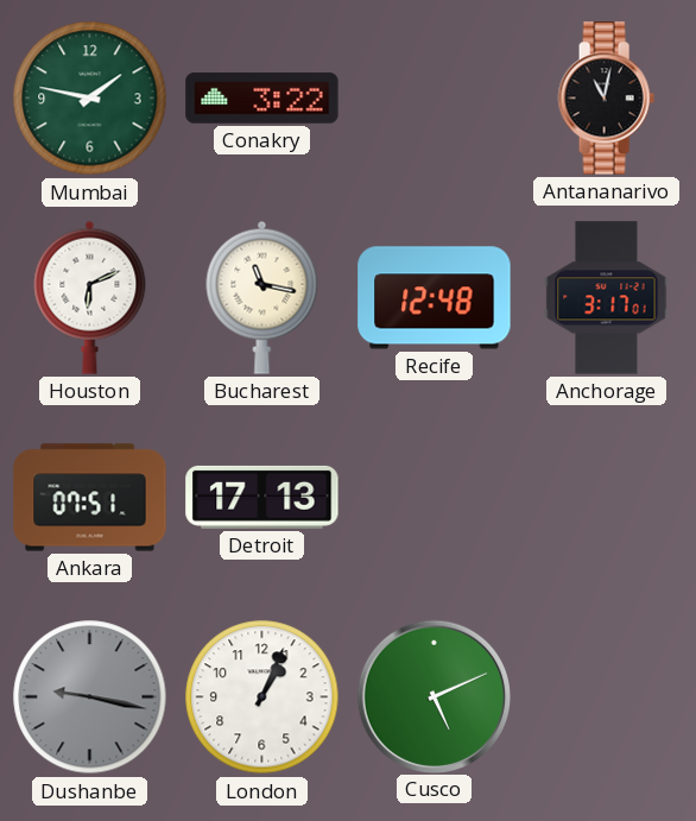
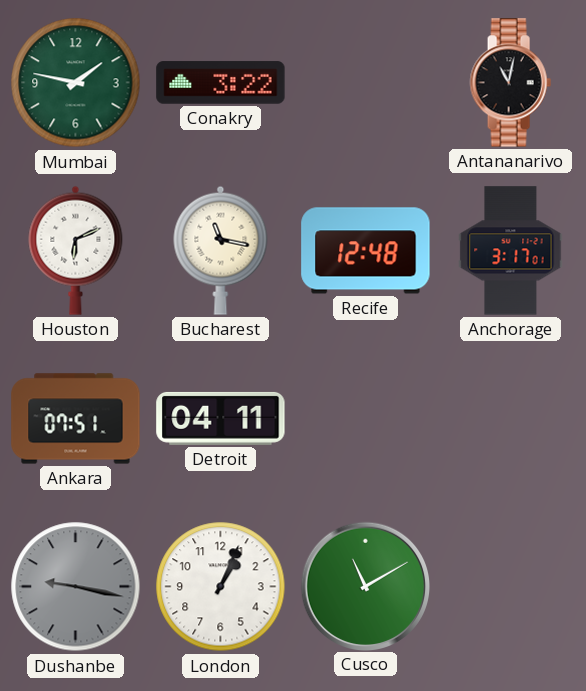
Detroit: 17:13 -> 04:11 (221, 418)
Cusco: 5:11 -> 11:10 (365, 586)
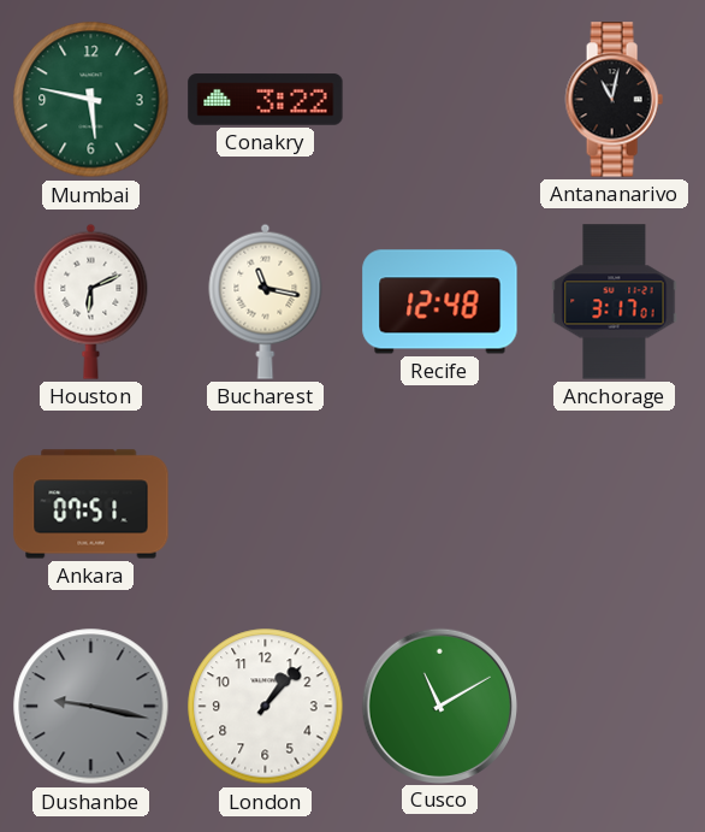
Mumbai: 1:47 -> 5:47 (91, 100)
Detroit: 04:11 -> none (221, 418)
London: 1:04 -> 1:07 (266, 707)
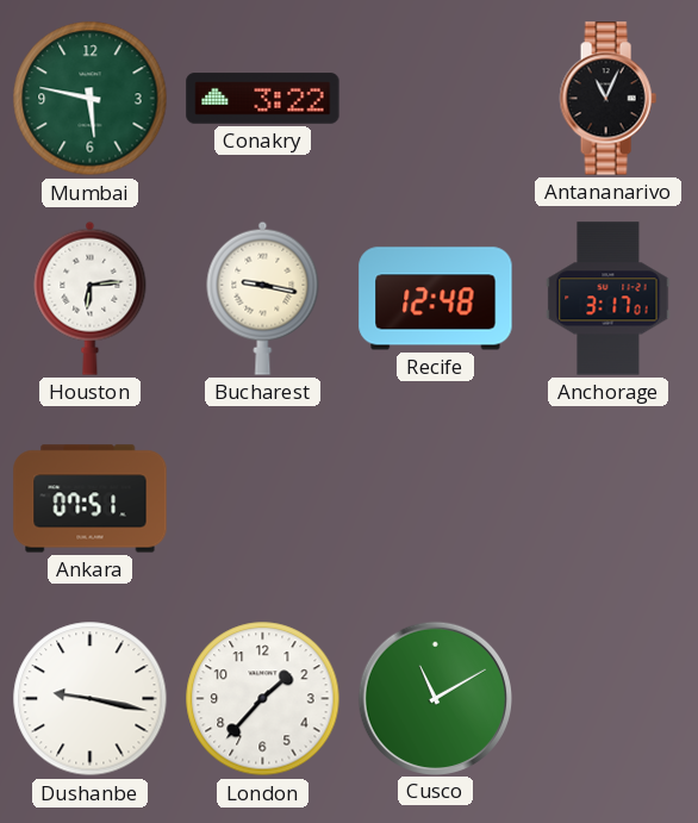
Antananarivo: 11:02 -> 11:04 (607, 99)
Houston: 6:11 -> 6:14 (91, 298)
Bucharest: 11:17 -> 9:17 (263, 298)
Dushanbe dial: grey -> white (91, 699)
London: 1:07 -> 1:37 (263, 699)
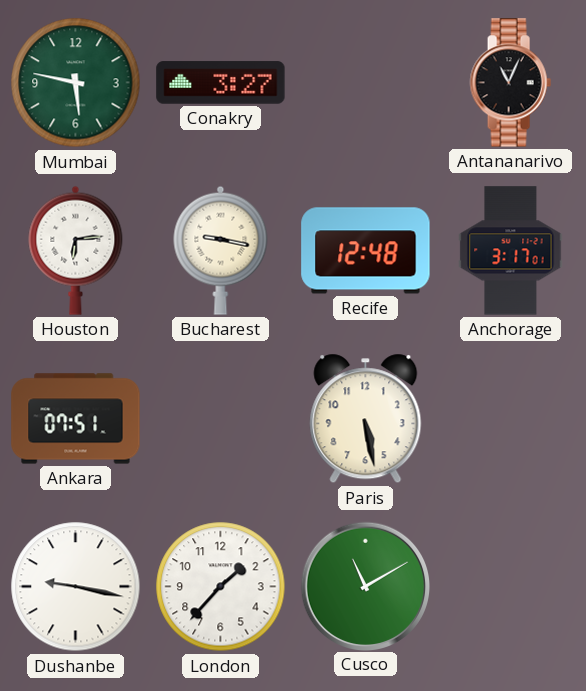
Conakry: 3:22 -> 3:27 (221, 83)
Paris: none -> 5:28 (366, 419)
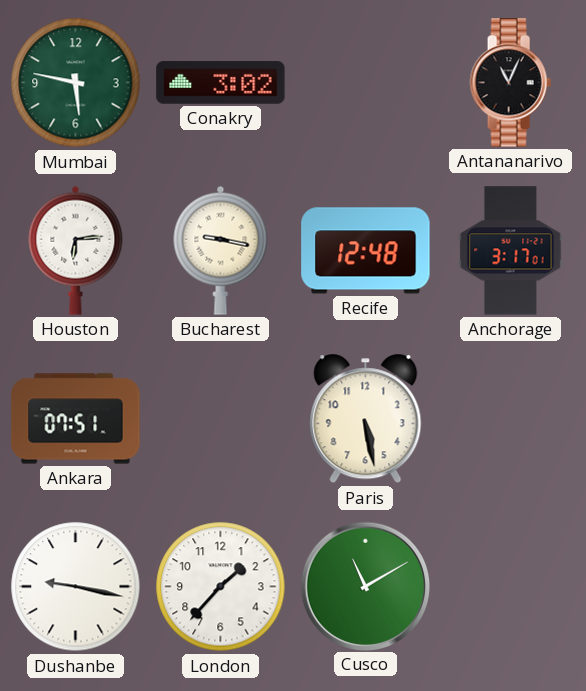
Conakry: 3:27 -> 3:02 (221, 83)
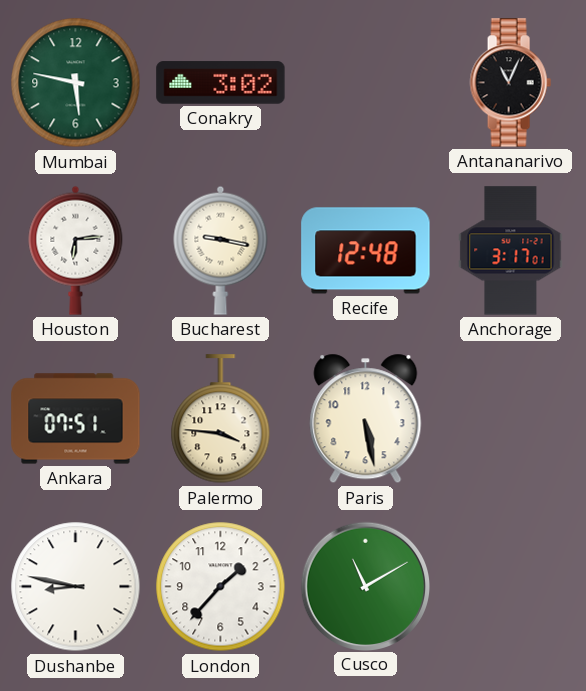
Palermo: none -> 3:46 (221, 419)
Dushanbe: 9:17 -> 8:47 (76, 587)
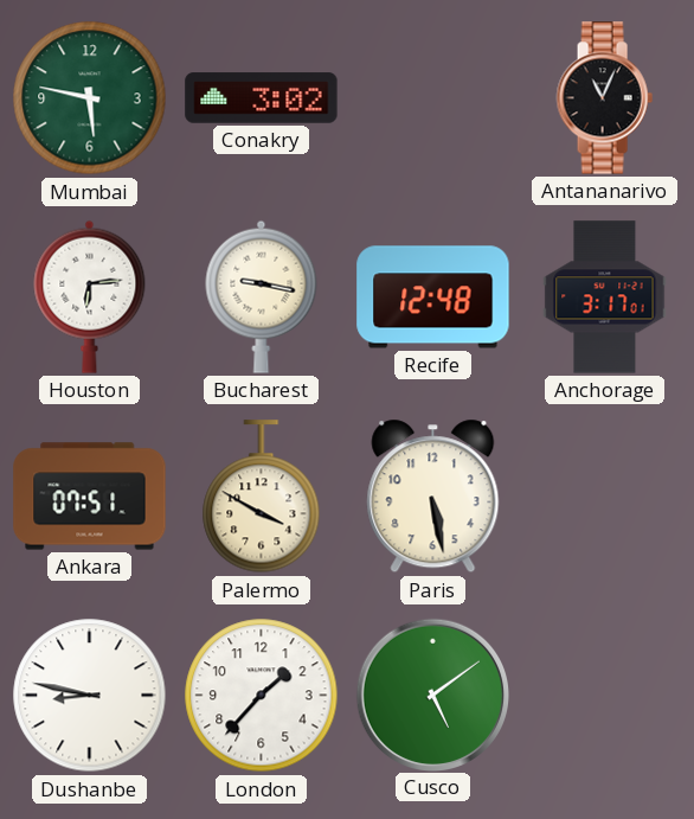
Palermo: 3:46 -> 3:50 (262, 497)
Cusco: 11:10 -> 5:09 (432, 695)
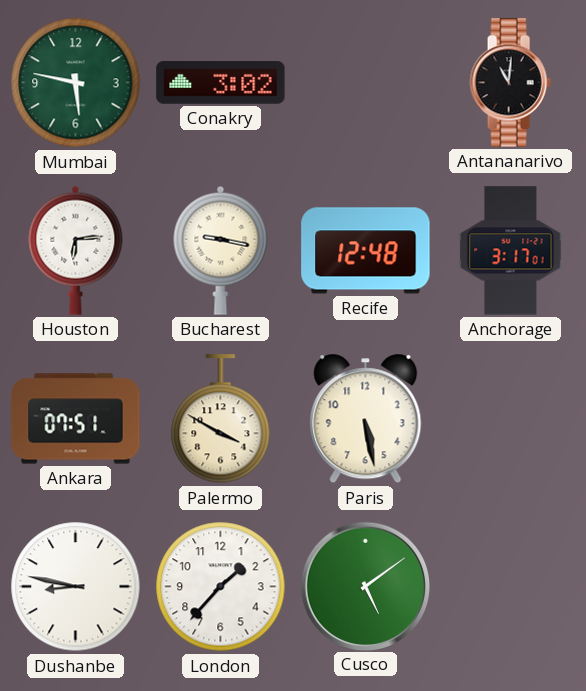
Antananarivo: 11:04 -> 11:01 (510, 83)
